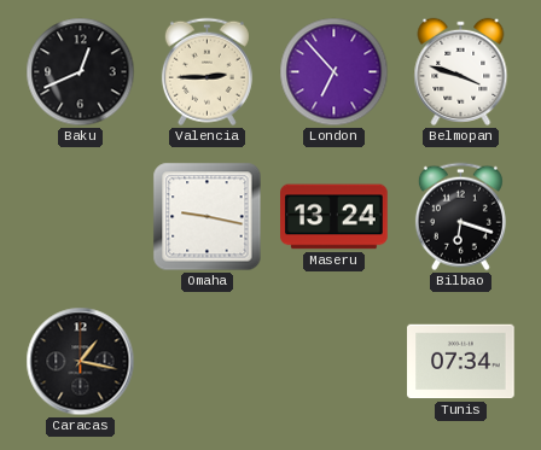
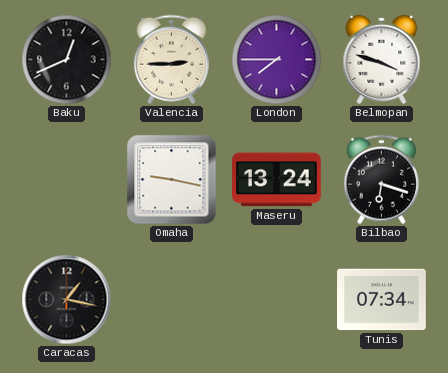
London: 6:53 -> 7:45 (277, 60)
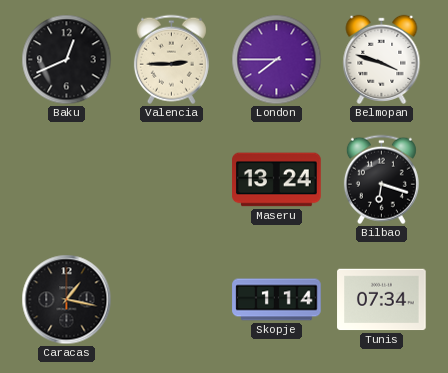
Omaha: 9:17 -> none (172, 180)
Skopje: none -> 1:14 (277, 300)
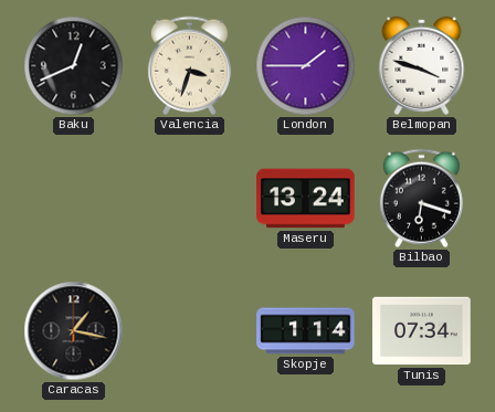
Valencia: 2:45 -> 3:33 (189, 66)
London: 7:45 -> 1:45 (306, 66)
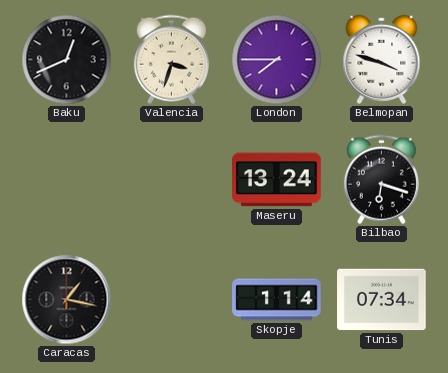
London: 1:45 -> 7:45 (277, 60)
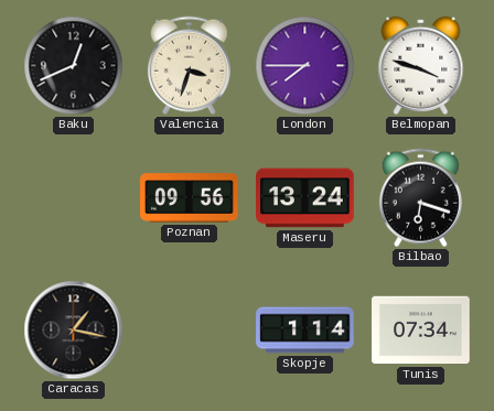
Poznan: none -> 09:56 (190, 198)
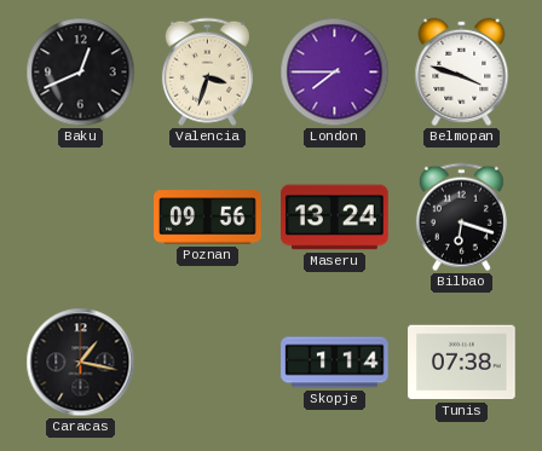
Tunis: 07:34 -> 07:38 (462, 363)
